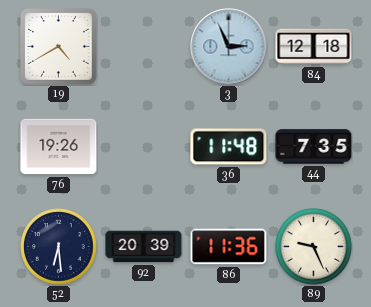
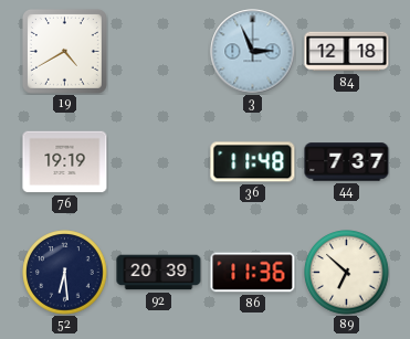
76: 19:26 -> 19:19 (65, 162)
44: 7:35 -> 7:37 (347, 162)
89: 9:26 -> 6:52 (347, 273)
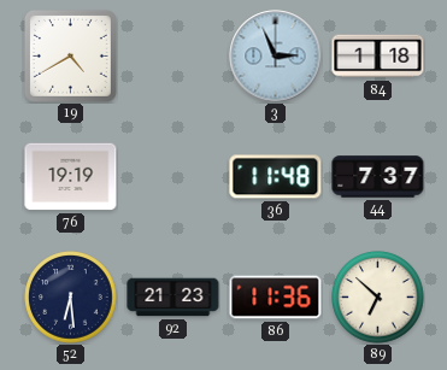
84: 12:18 -> 1:18 (378, 57)
92: 20:39 -> 21:23 (173, 298)
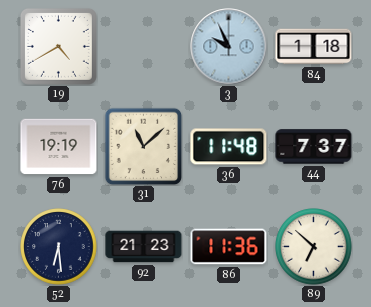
3: 2:56 -> 9:56 (229, 47)
31: none -> 11:08 (143, 146)
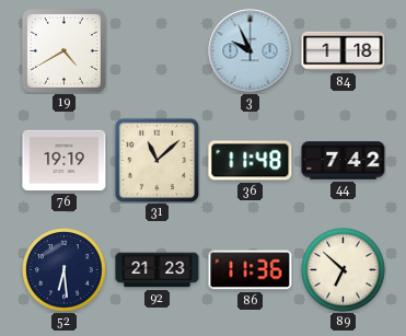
44: 7:37 -> 7:42 (344, 161)
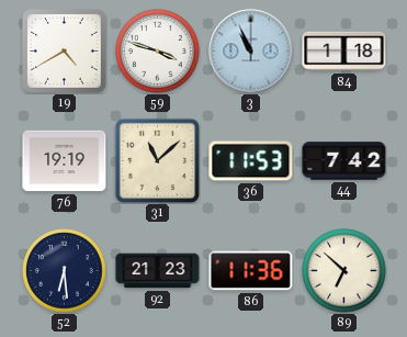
59: none -> 3:48 (158, 52)
3: 9:56 -> 10:56 (251, 52)
36: 11:48 -> 11:53 (251, 161)
